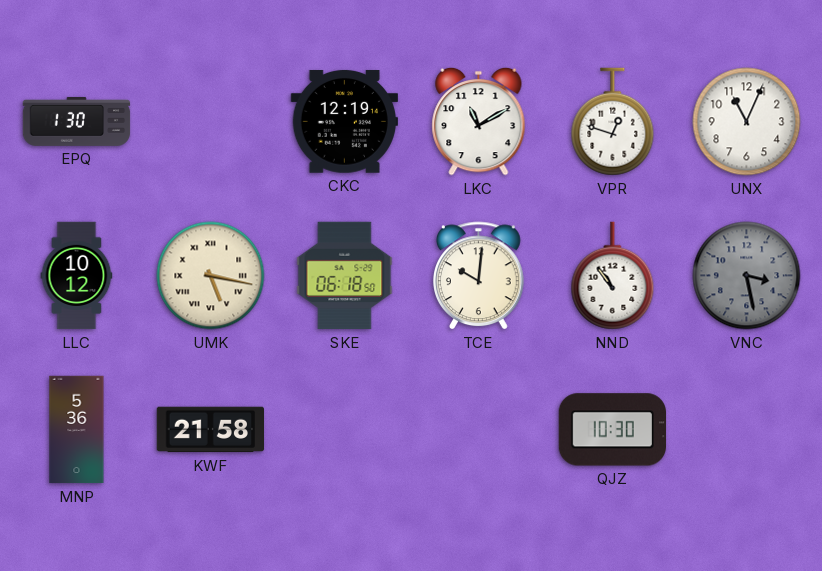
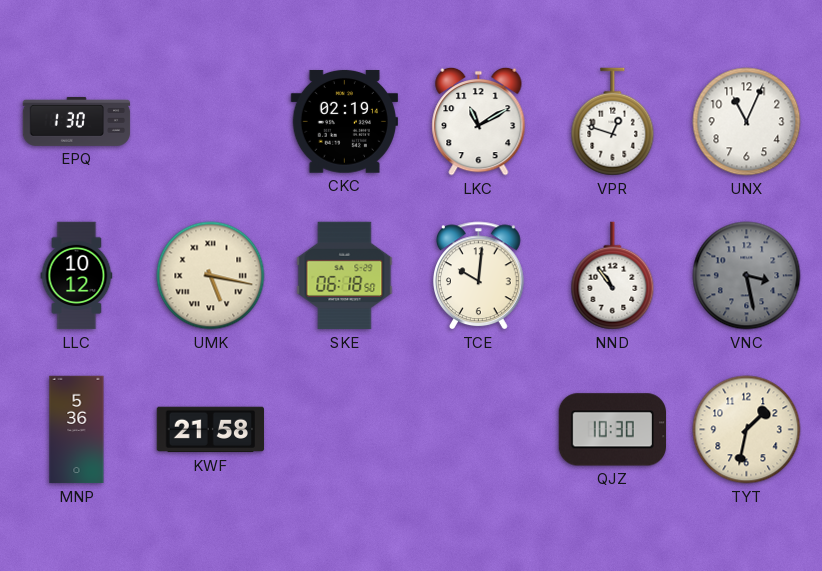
CKC: 12:19 -> 02:19 (344, 122)
TYT: none -> 1:32 (747, 430)
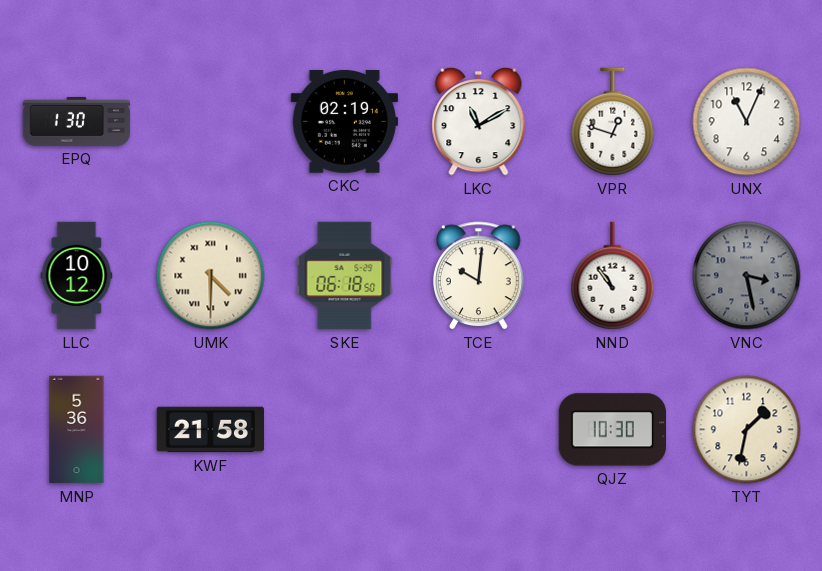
UMK: 5:17 -> 4:30 (211, 276)
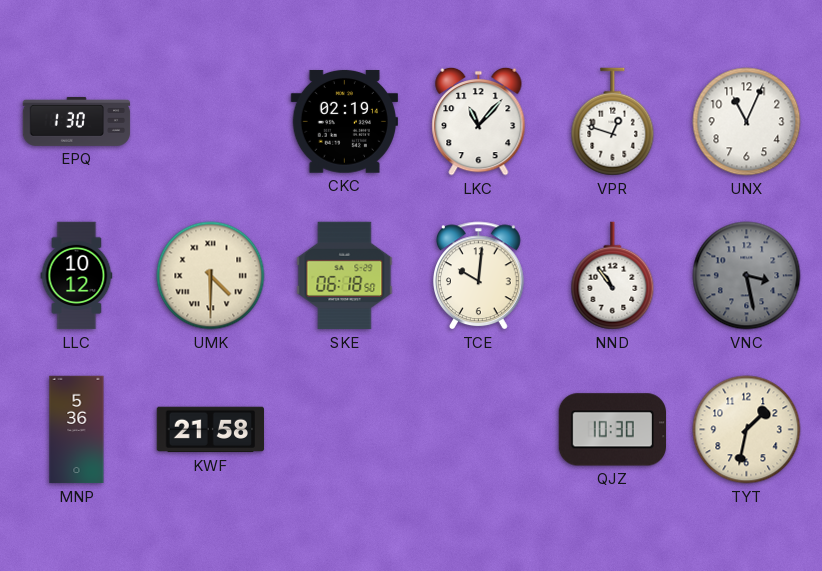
LKC: 11:10 -> 11:07 (479, 121)
